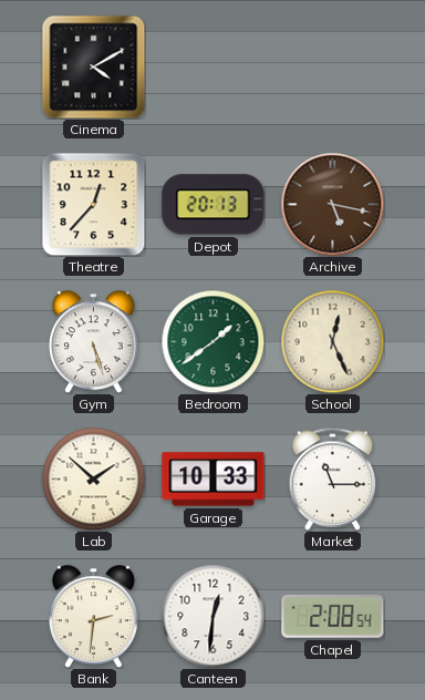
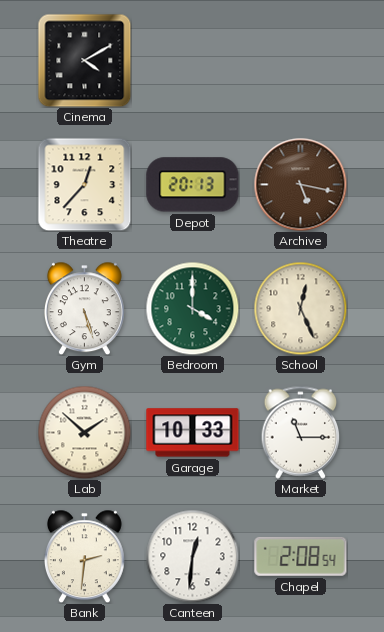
Bedroom: 1:39 -> 4:00 (192, 308)
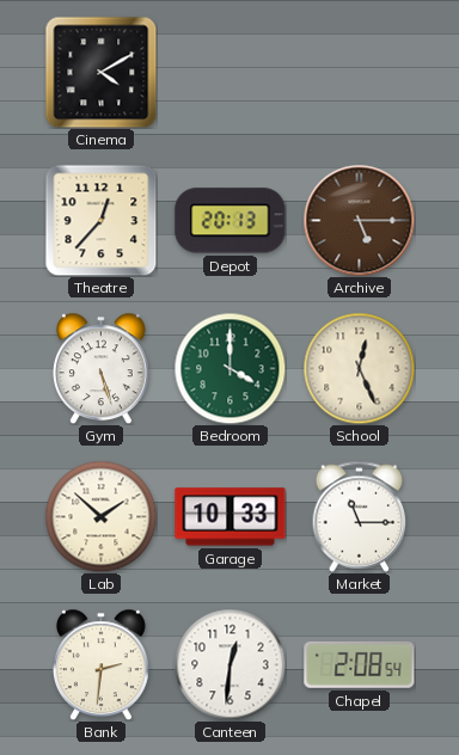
Archive: 5:17 -> 5:15 (359, 220)
